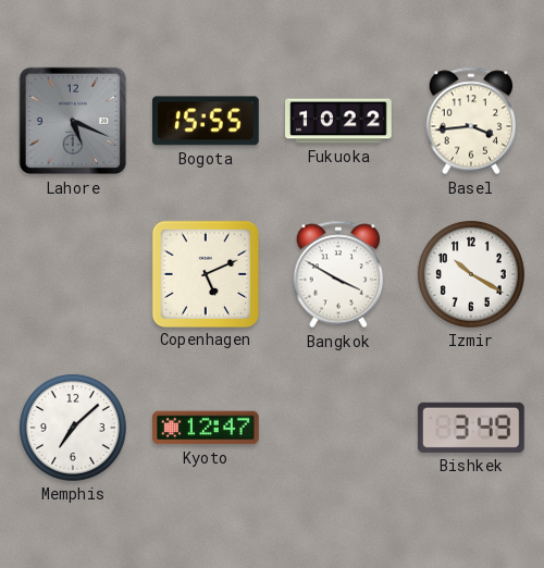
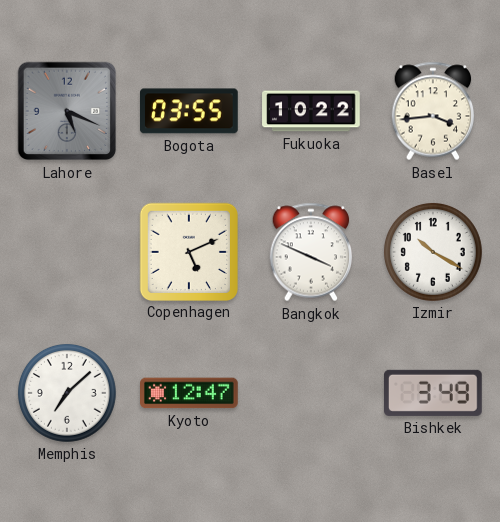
Bogota: 15:55 -> 03:55 (190, 111)
Bangkok: 3:50 -> 3:49 (311, 252)
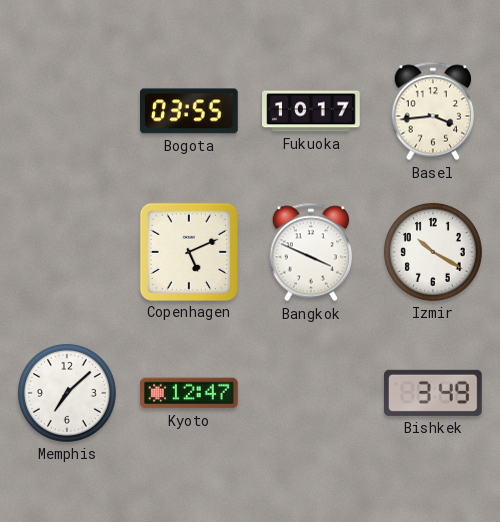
Lahore: 5:19 -> none (67, 111)
Fukuoka: 10:22 -> 10:17 (311, 111)
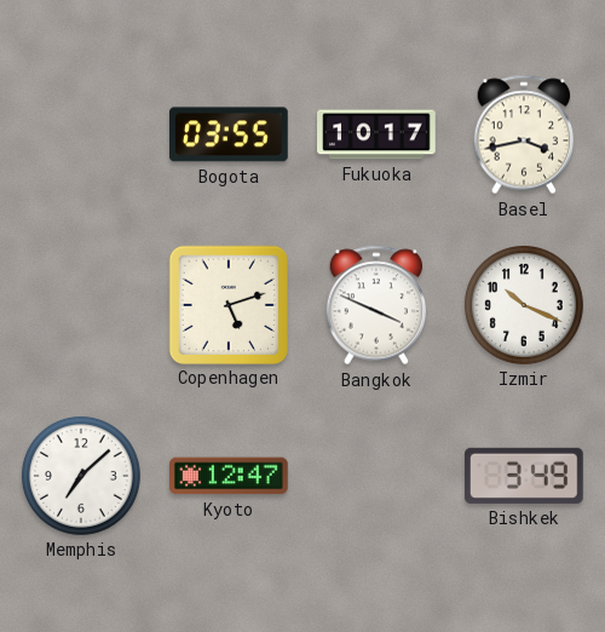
Basel: 3:44 -> 3:43 (524, 134)
Copenhagen: 5:11 -> 5:12 (227, 304)
Izmir: 10:20 -> 10:19 (524, 305)
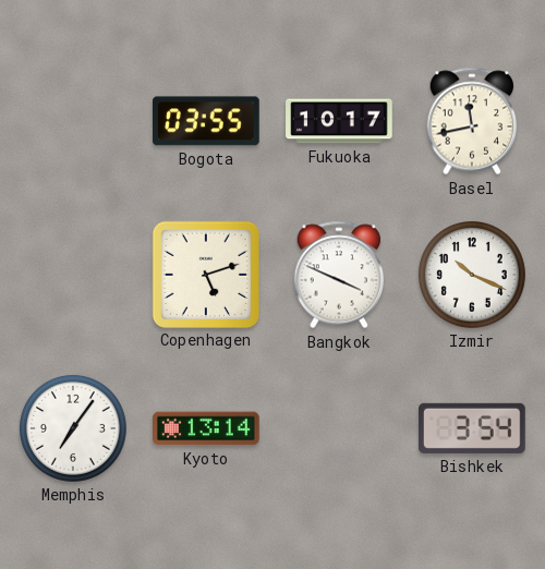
Basel: 3:43 -> 11:43 (472, 121)
Memphis: 7:08 -> 7:06 (73, 428)
Kyoto: 12:47 -> 13:14 (207, 428)
Bishkek: 3:49 -> 3:54 (473, 428)
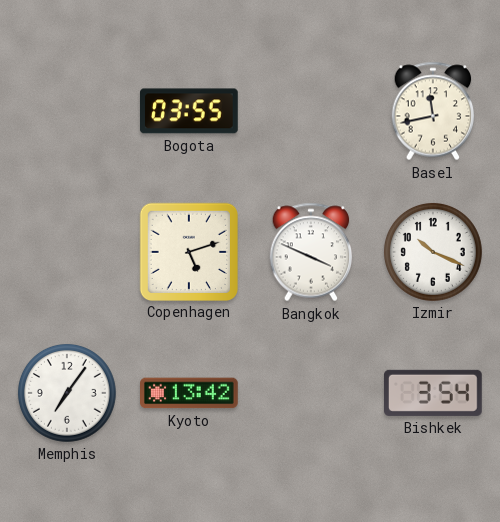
Fukuoka: 10:17 -> none (339, 121)
Kyoto: 13:14 -> 13:42 (190, 393)
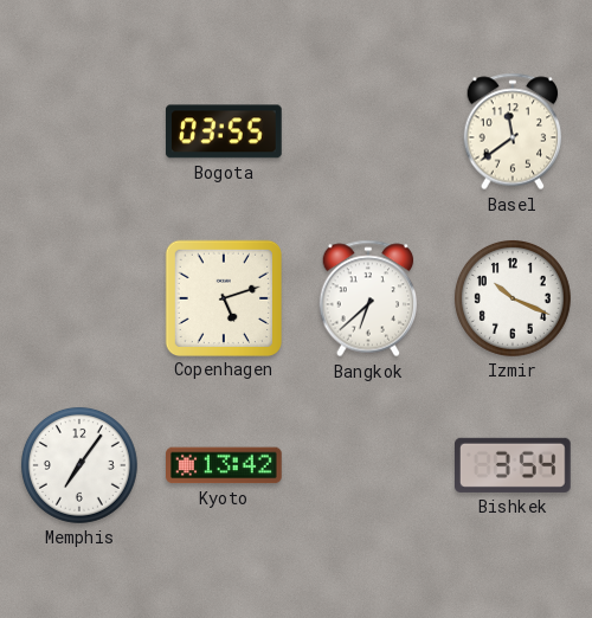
Basel: 11:43 -> 11:39 (513, 131)
Bangkok: 3:49 -> 6:38 (368, 298)
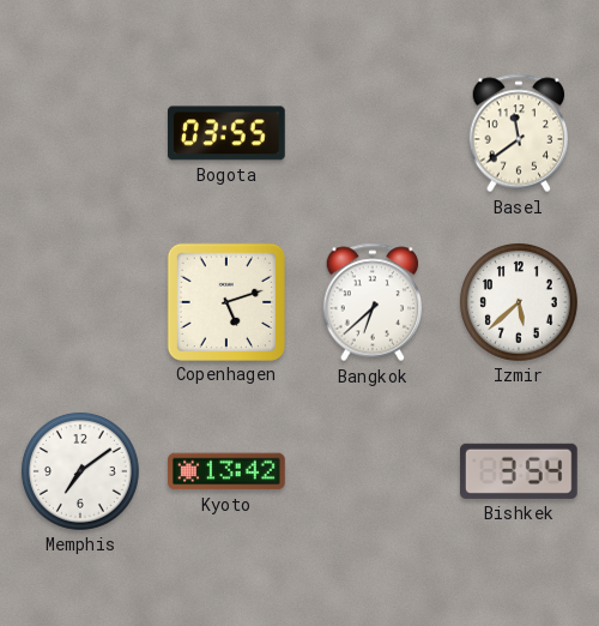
Izmir: 10:19 -> 5:38 (519, 302)
Memphis: 7:06 -> 7:09 (80, 471)
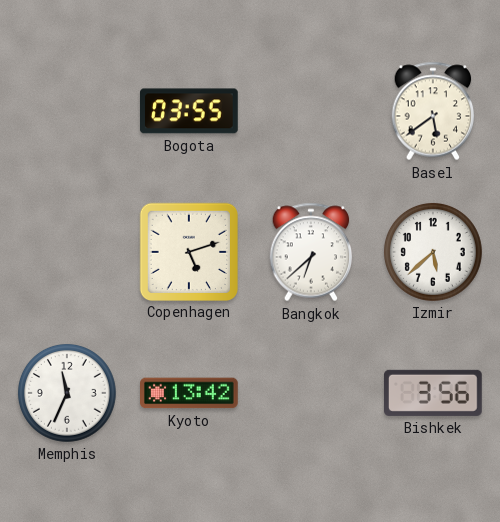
Basel: 11:39 -> 5:39 (433, 111)
Memphis: 7:09 -> 11:34 (67, 393)
Bishkek: 3:54 -> 3:56 (434, 393)
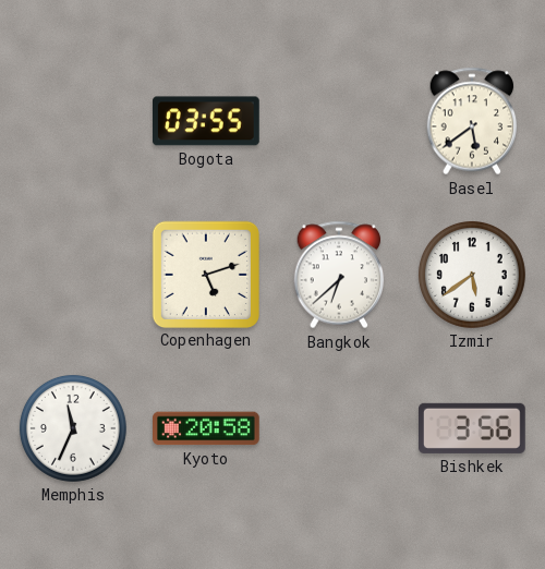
Izmir: 5:38 -> 5:39 (472, 275)
Kyoto: 13:42 -> 20:58 (207, 428)
